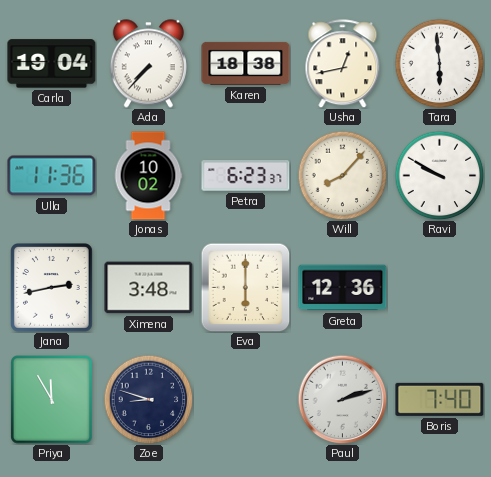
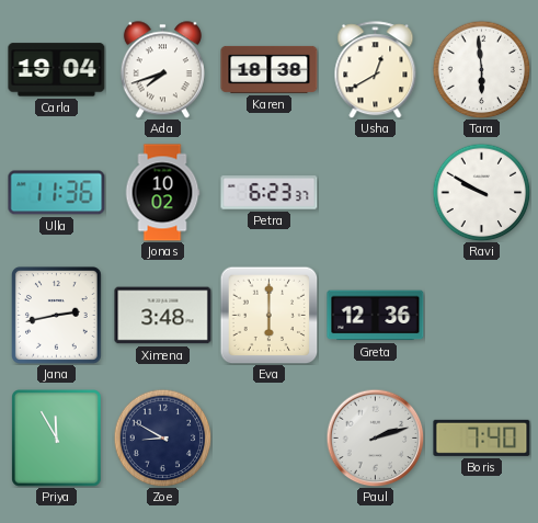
Ada: 7:37 -> 7:42 (162, 70)
Usha: 12:43 -> 12:40 (376, 70)
Will: 8:07 -> none (342, 175)
Zoe: 8:48 -> 8:50 (162, 437)
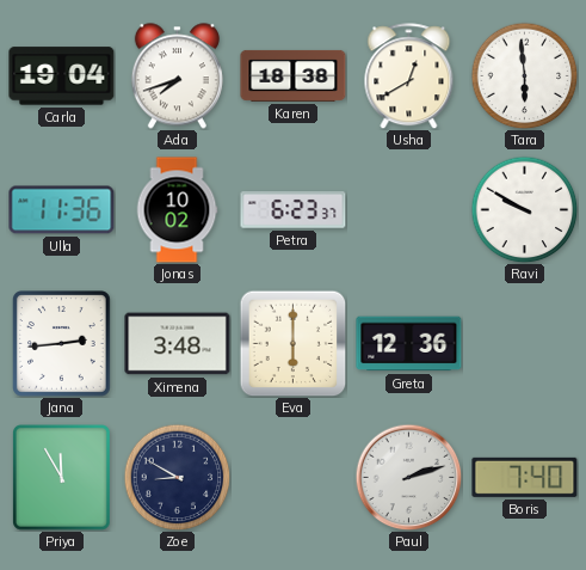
Jana: 2:43 -> 2:44 (62, 344)
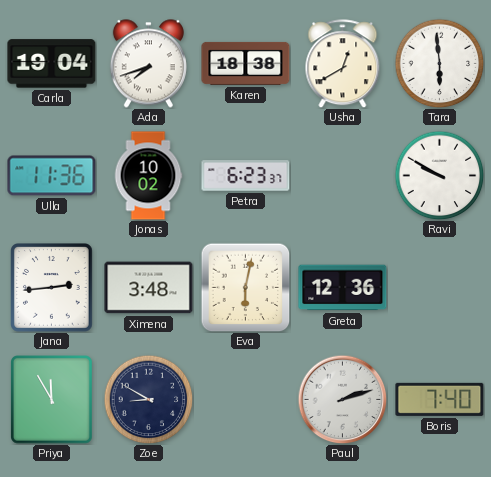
Eva: 6:00 -> 6:02 (245, 287)
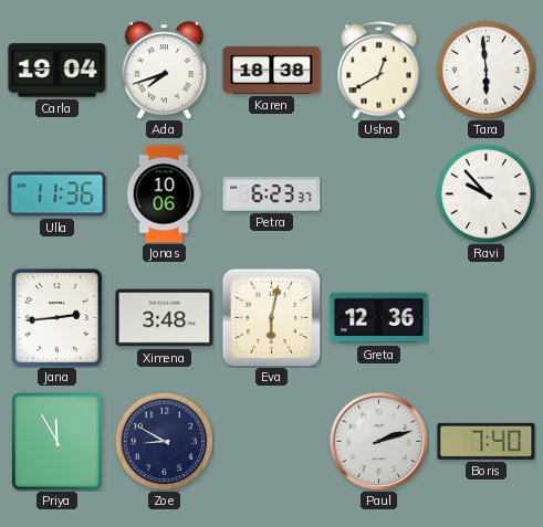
Jonas: 10:02 -> 10:06 (164, 194)
Ravi: 9:50 -> 9:53 (485, 193)
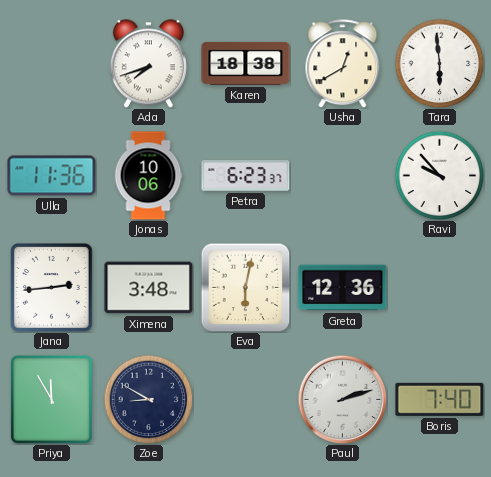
Carla: 19:04 -> none (58, 71)
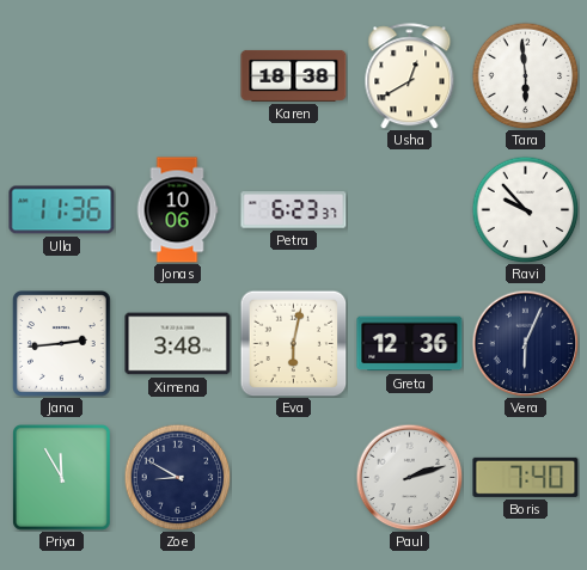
Ada: 7:42 -> none (148, 64)
Vera: none -> 6:04 (525, 343)
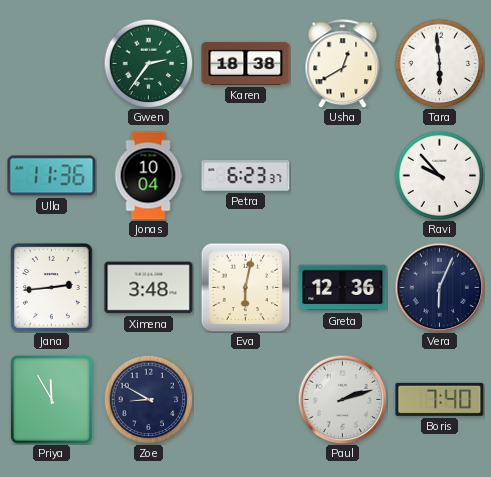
Gwen: none -> 2:36 (148, 63)
Jonas: 10:06 -> 10:04 (148, 176)
